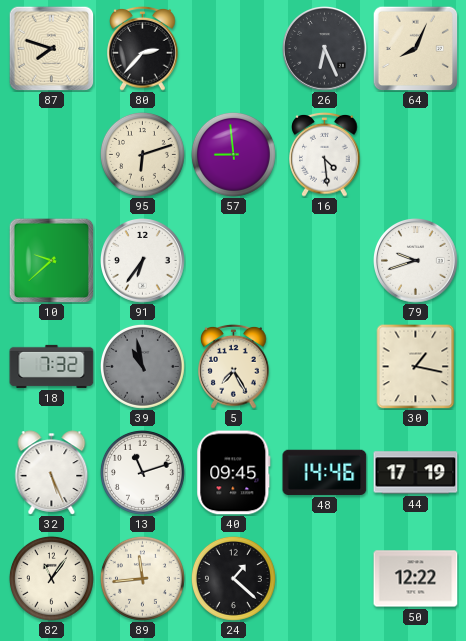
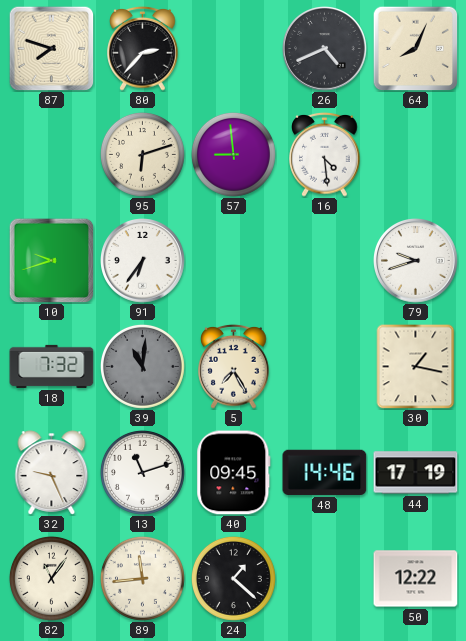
26: 6:26 -> 4:41 (325, 49)
10: 9:38 -> 9:42 (51, 260)
39: 10:58 -> 11:01 (142, 366)
32: 5:26 -> 9:26 (52, 473)
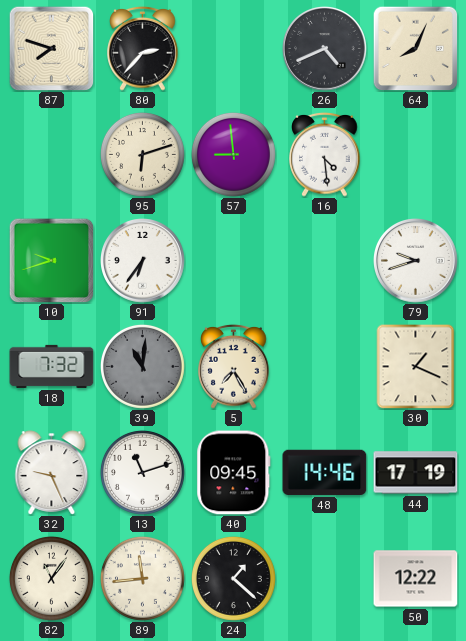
30: 1:17 -> 1:19 (416, 366)
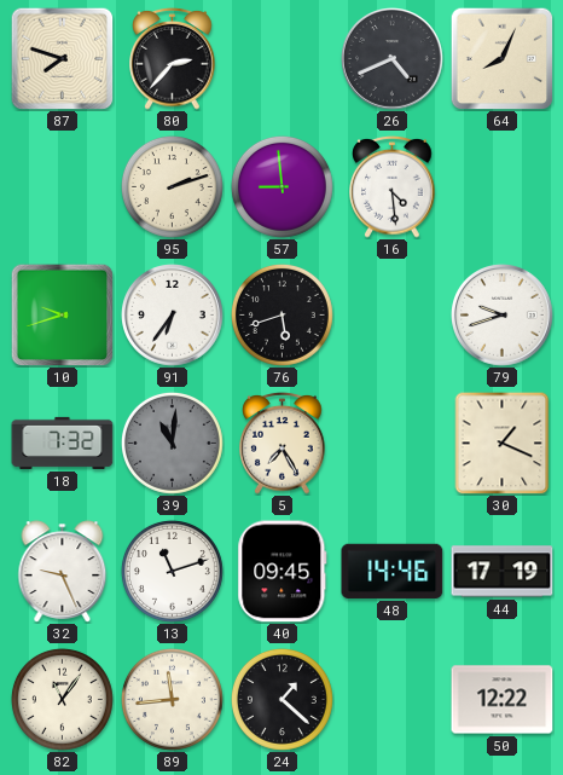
95: 6:12 -> 2:12 (172, 186)
76: none -> 5:42 (281, 314)
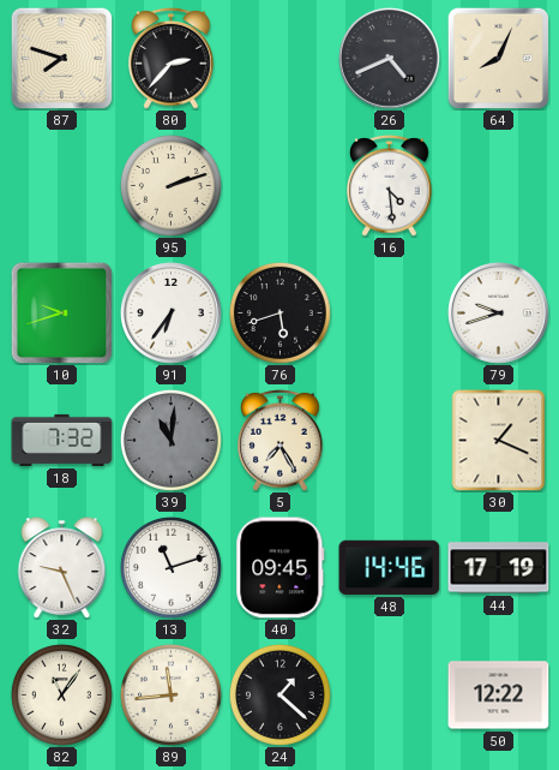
57: 8:59 -> none (281, 186)
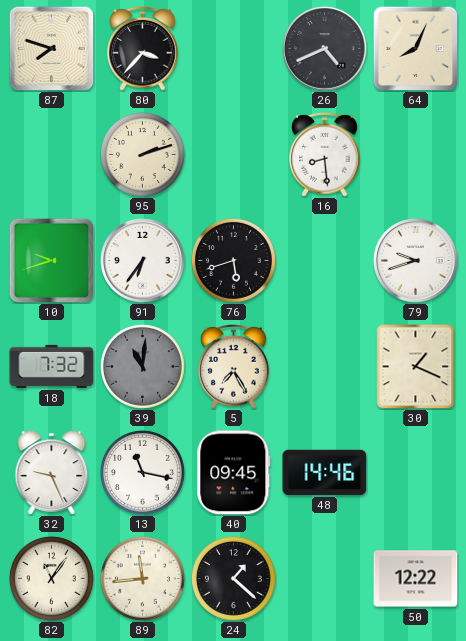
80: 2:37 -> 3:37 (143, 48)
16: 4:29 -> 8:29 (325, 154)
13: 11:12 -> 11:17 (142, 472)
44: 17:19 -> none (499, 568)
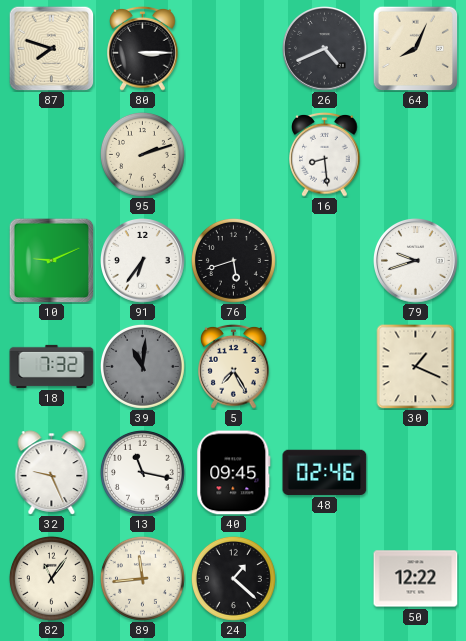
80: 3:37 -> 3:15 (143, 48)
10: 9:42 -> 9:11 (51, 260)
48: 14:46 -> 02:46 (325, 472)
